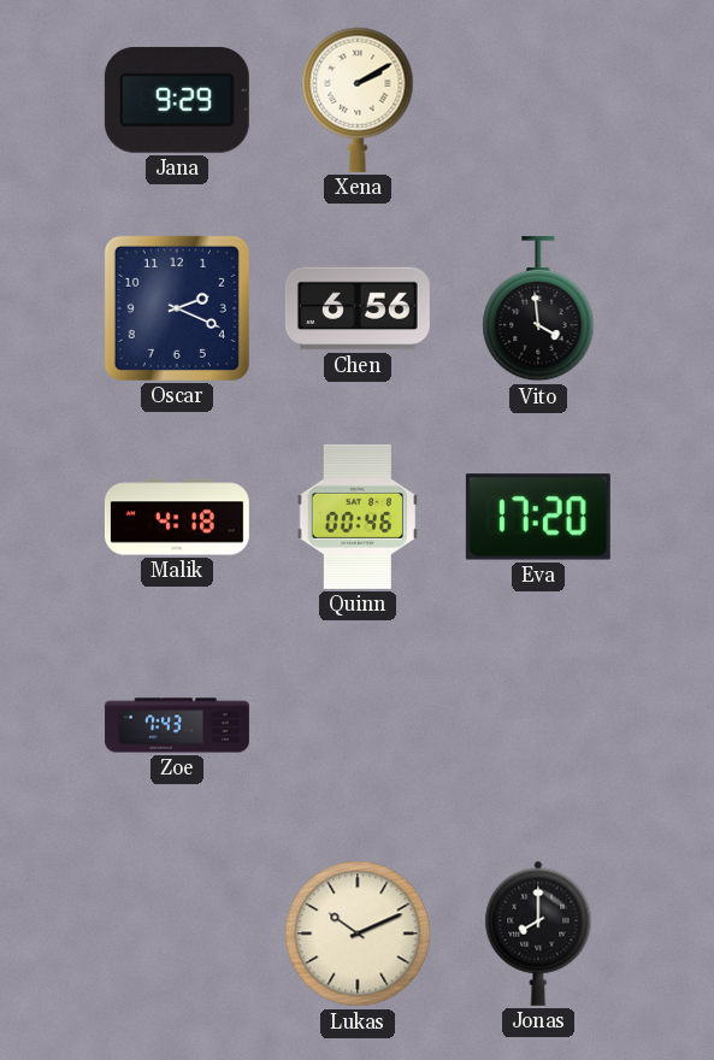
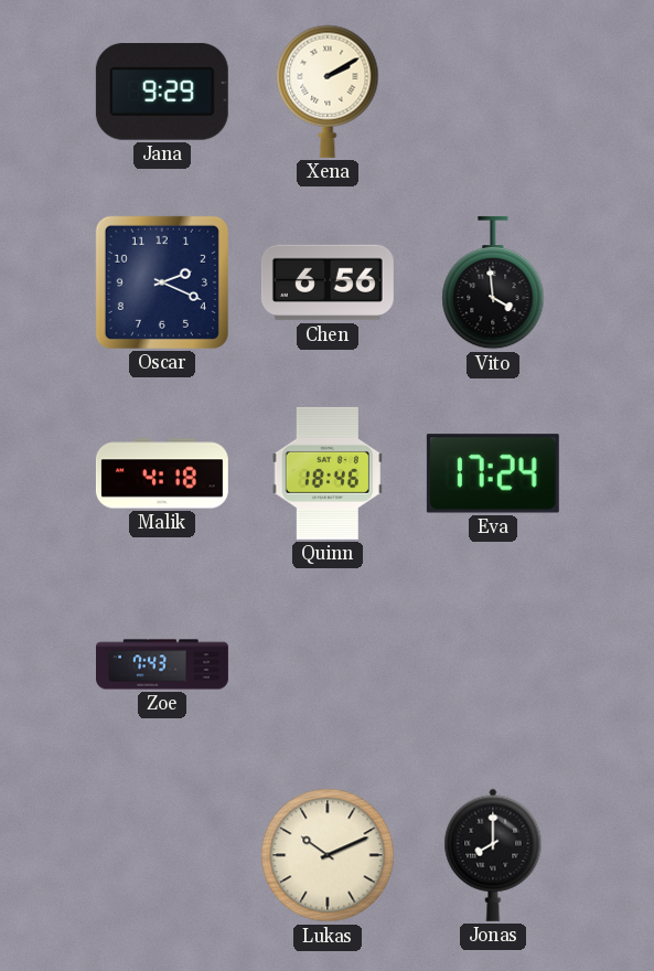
Quinn: 00:46 -> 18:46 (328, 473)
Eva: 17:20 -> 17:24 (493, 473)
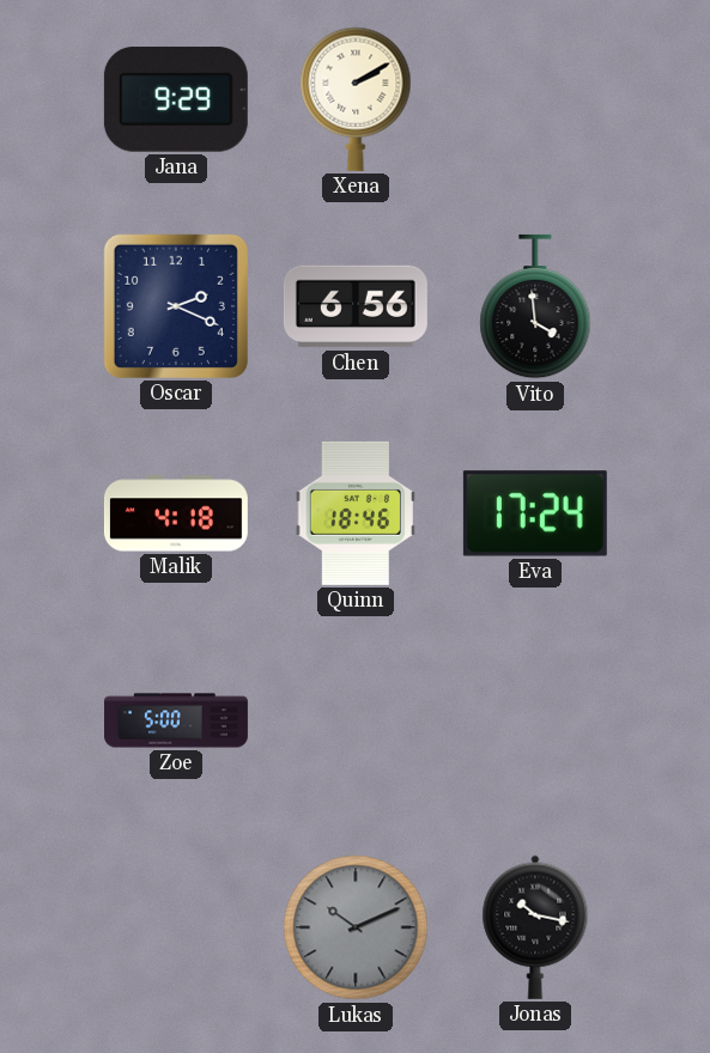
Zoe: 7:43 -> 5:00 (177, 720)
Lukas dial: cream -> grey (356, 927)
Jonas: 8:00 -> 10:17 (535, 927)
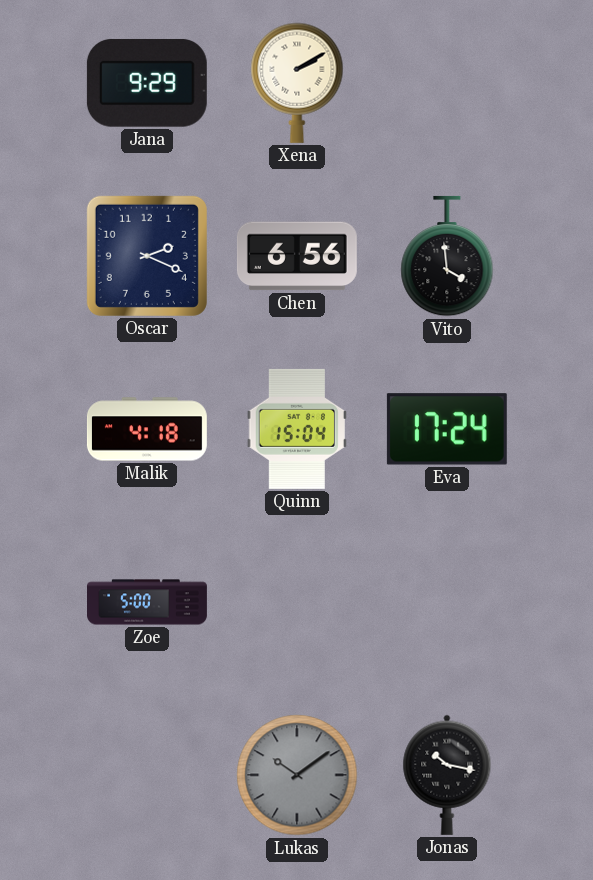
Quinn: 18:46 -> 15:04 (297, 429)
Lukas: 10:11 -> 10:09 (297, 775)
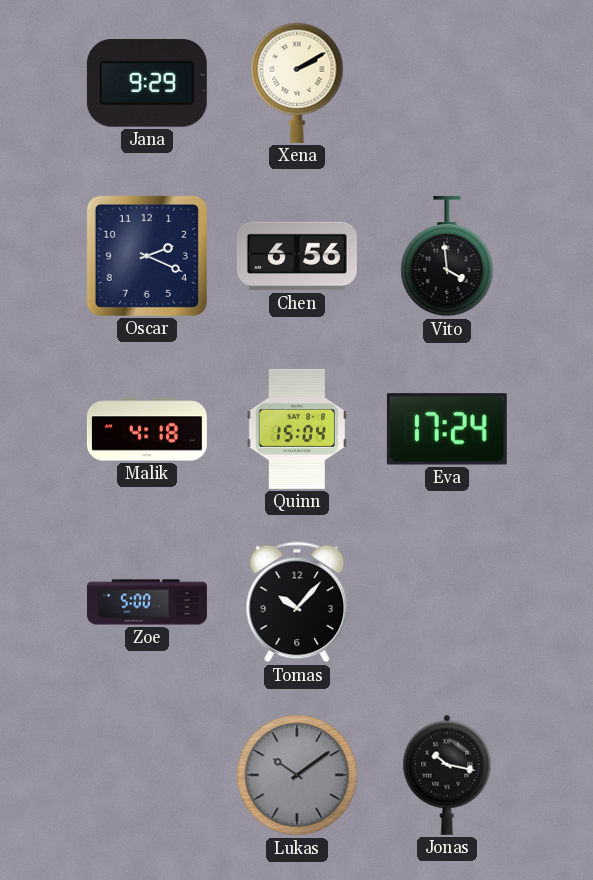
Tomas: none -> 10:07 (297, 602)
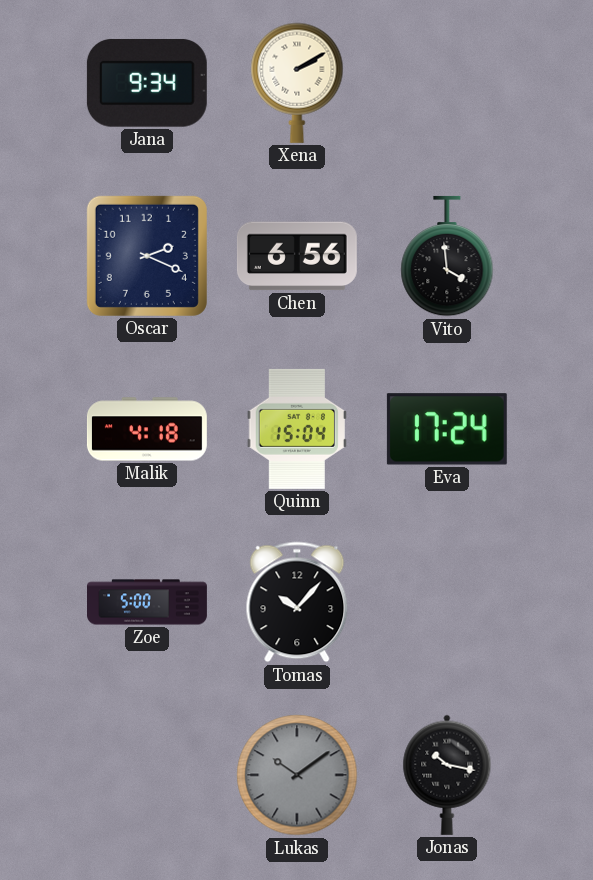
Jana: 9:29 -> 9:34 (147, 83)
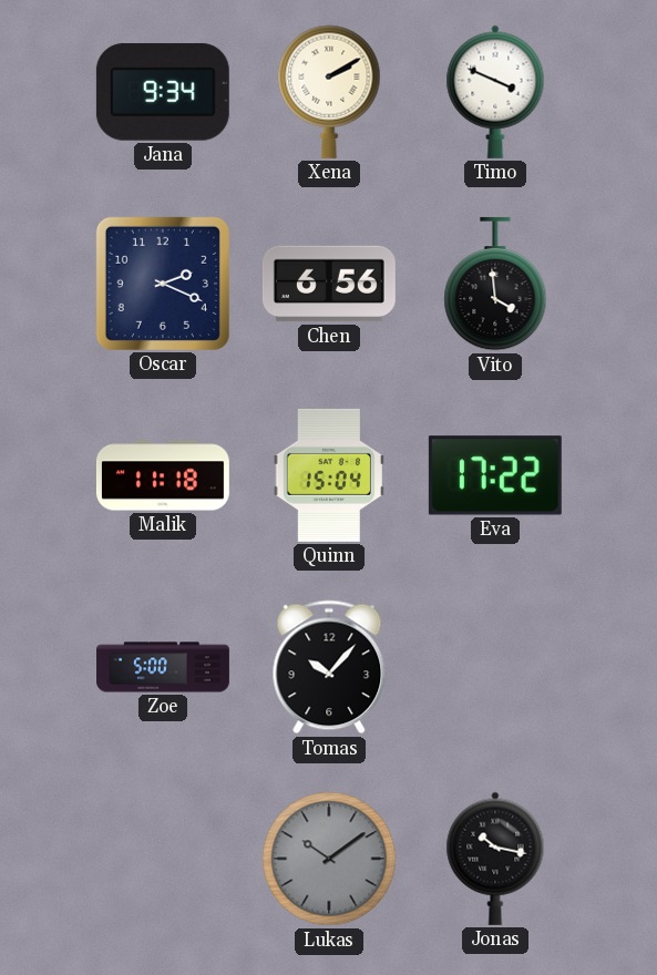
Timo: none -> 3:49 (495, 92)
Malik: 4:18 -> 11:18 (163, 475)
Eva: 17:24 -> 17:22 (495, 475)
